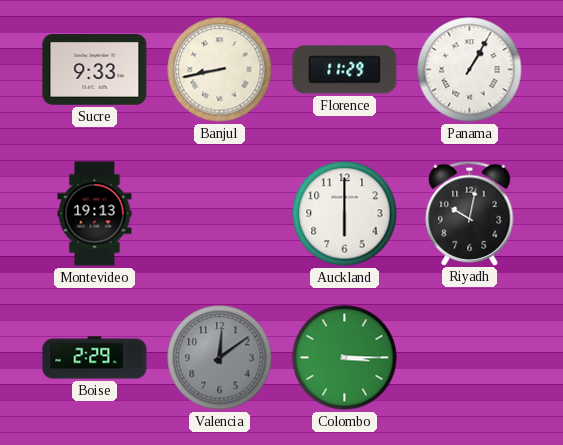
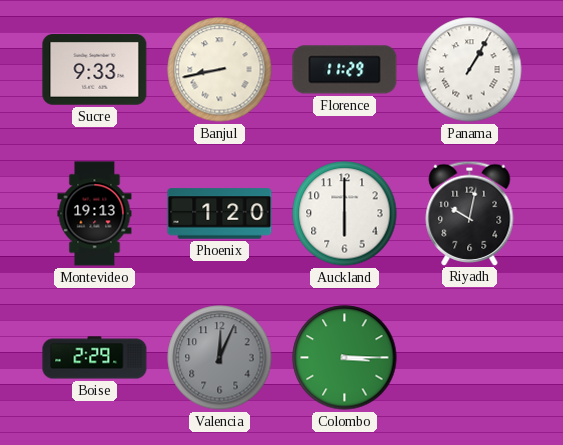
Phoenix: none -> 1:20 (220, 214)
Valencia: 12:09 -> 12:04 (220, 358)
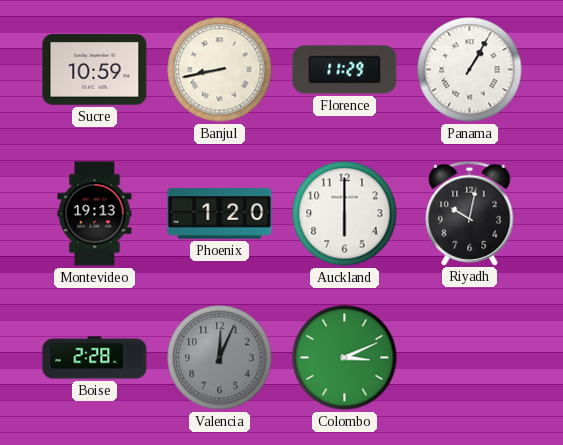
Sucre: 9:33 -> 10:59 (95, 70)
Boise: 2:29 -> 2:28 (95, 358)
Colombo: 3:15 -> 3:11 (345, 358)
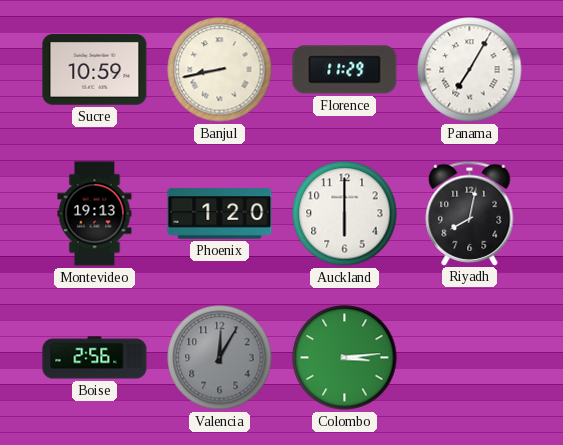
Panama: 1:05 -> 7:05 (470, 70)
Riyadh: 10:02 -> 8:02 (470, 213)
Boise: 2:28 -> 2:56 (95, 358)
Valencia: 12:04 -> 12:05 (220, 358)
Colombo: 3:11 -> 3:14 (345, 358)
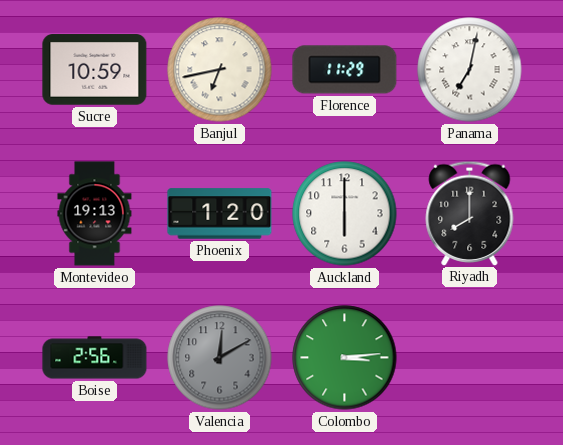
Banjul: 8:43 -> 6:43 (220, 70)
Panama: 7:05 -> 7:02 (470, 70)
Riyadh: 8:02 -> 8:00 (470, 213)
Valencia: 12:05 -> 12:10 (220, 358)
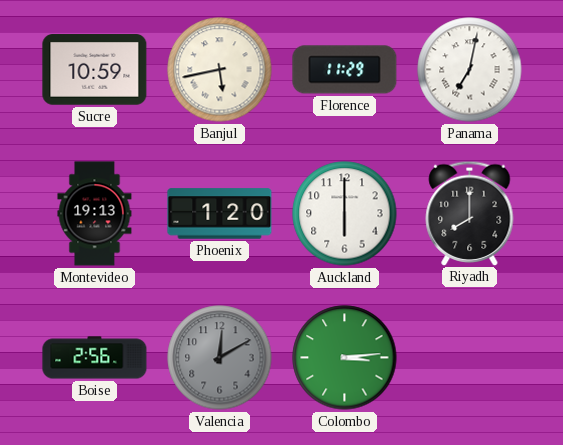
Banjul: 6:43 -> 5:43 (220, 70)
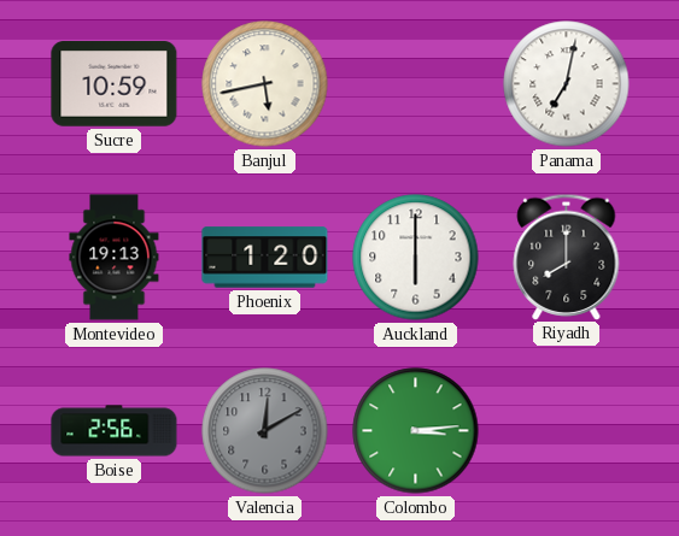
Florence: 11:29 -> none (345, 70)
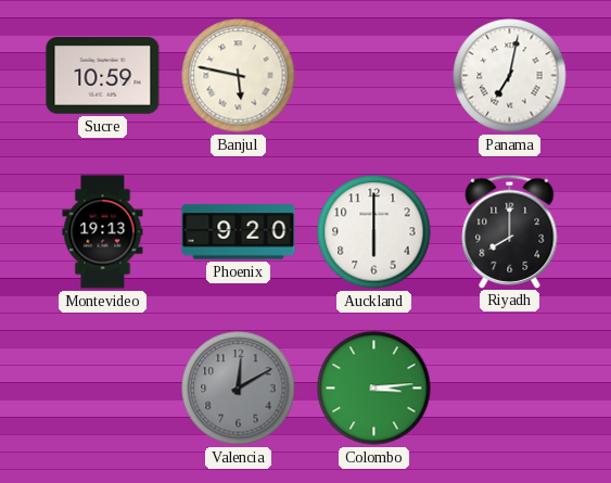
Banjul: 5:43 -> 5:47 (239, 76)
Phoenix: 1:20 -> 9:20 (239, 232)
Boise: 2:56 -> none (115, 431)
